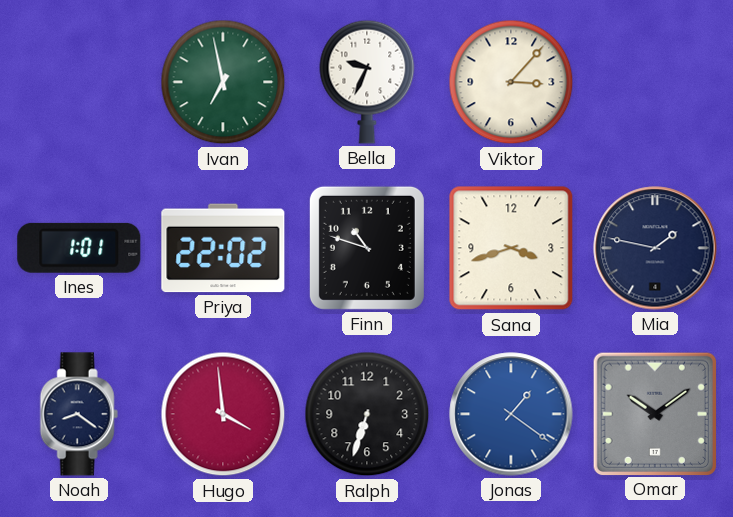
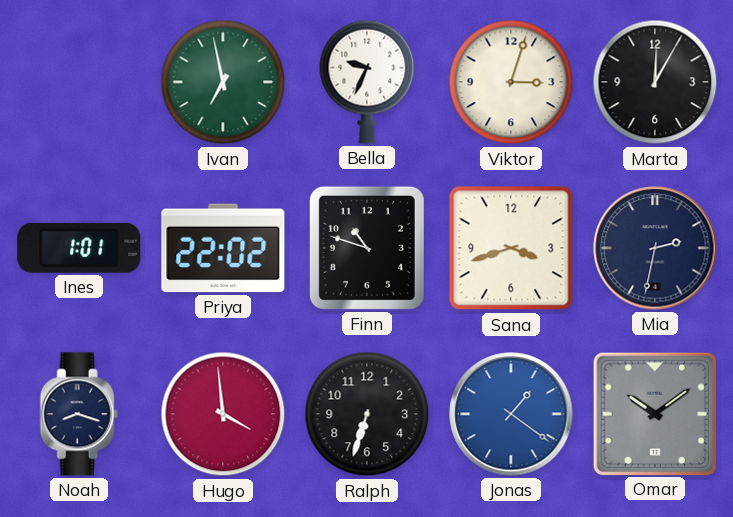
Viktor: 3:07 -> 3:03 (511, 82)
Marta: none -> 12:05 (655, 82)
Mia: 1:47 -> 2:32 (655, 248)
Noah: 8:21 -> 8:18 (79, 414)
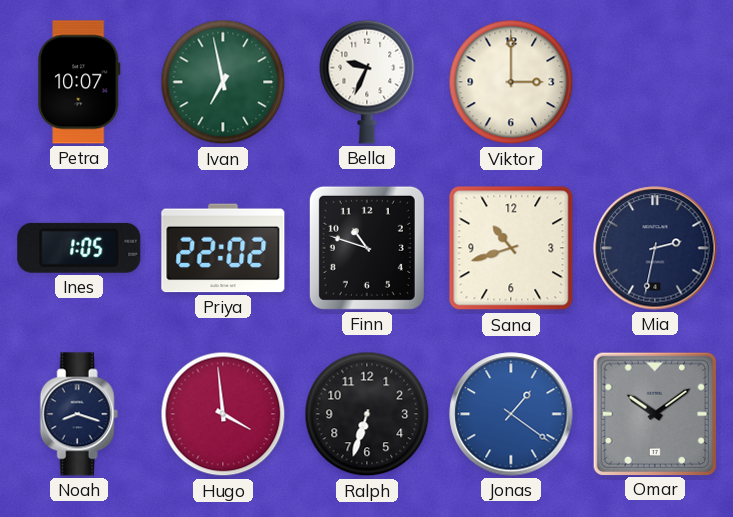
Petra: none -> 10:07 (80, 82)
Viktor: 3:03 -> 3:00 (511, 82)
Marta: 12:05 -> none (655, 82)
Ines: 1:01 -> 1:05 (79, 248)
Sana: 3:42 -> 10:42 (511, 248)
